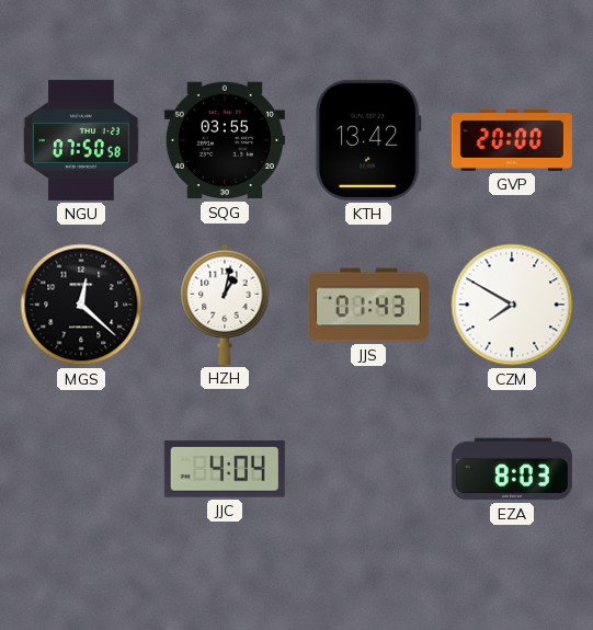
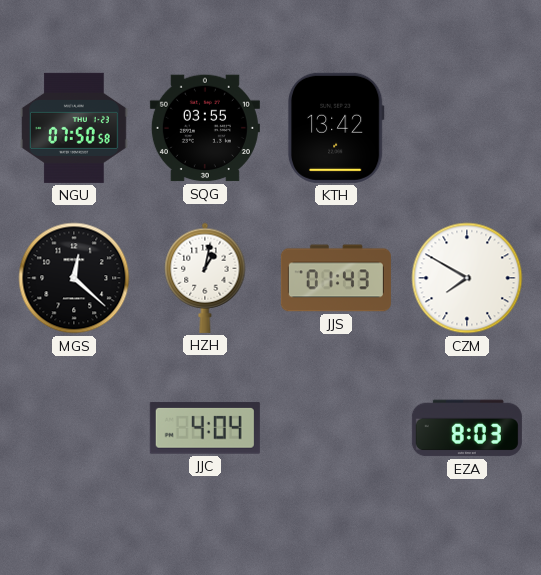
GVP: 20:00 -> none (512, 140)
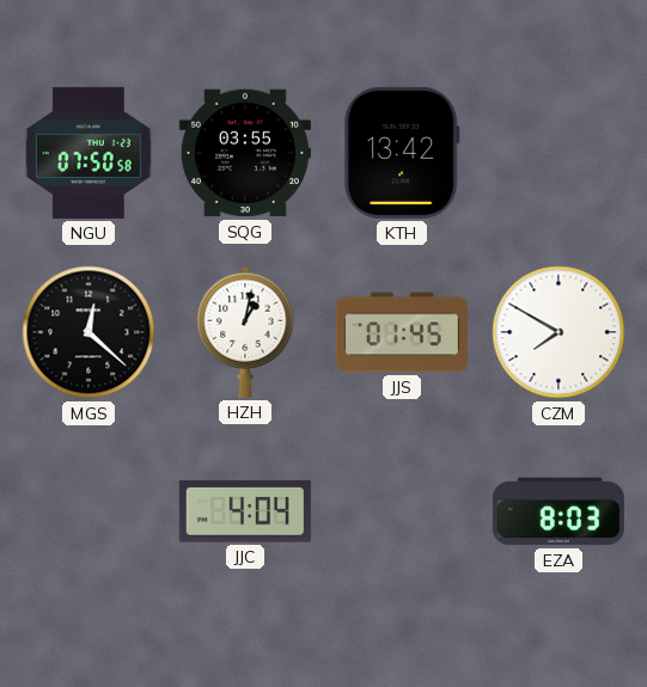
JJS: 01:43 -> 01:45 (402, 332)
